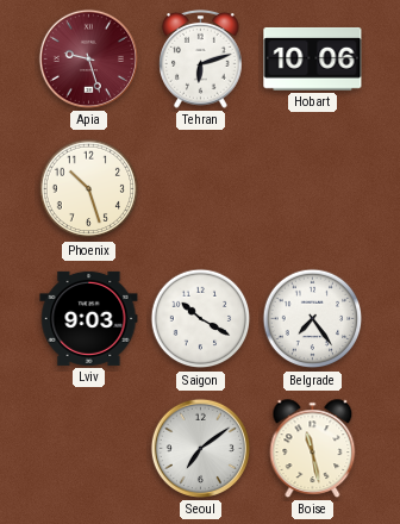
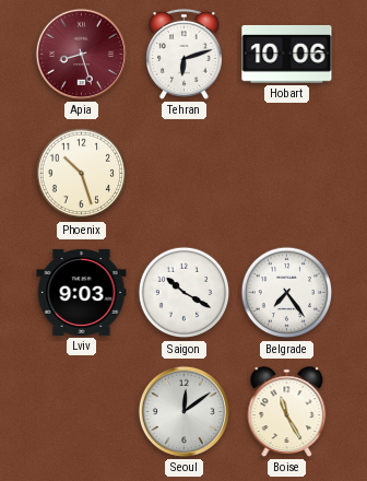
Apia: 9:27 -> 8:27 (81, 54)
Seoul: 7:09 -> 12:09 (183, 411)
Boise: 11:28 -> 11:25 (287, 412)
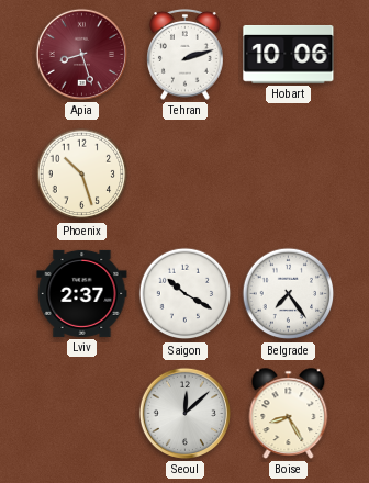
Tehran: 6:12 -> 2:12 (186, 55)
Lviv: 9:03 -> 2:37 (82, 293)
Seoul: 12:09 -> 12:08 (185, 413)
Boise: 11:25 -> 8:25 (289, 414)
